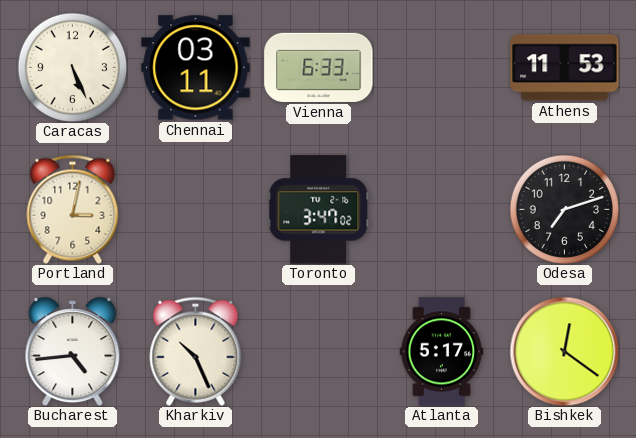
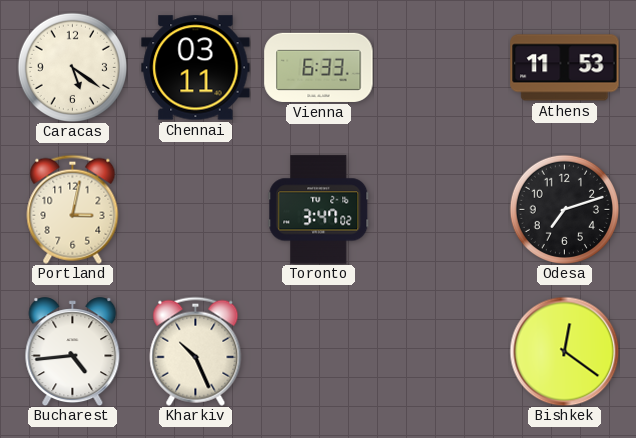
Caracas: 5:26 -> 5:21 (72, 67)
Atlanta: 5:17 -> none (442, 352)
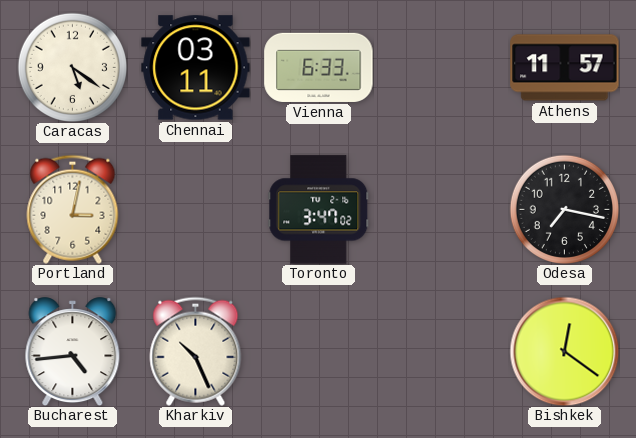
Athens: 11:53 -> 11:57 (565, 68)
Odesa: 7:12 -> 7:17 (564, 209)
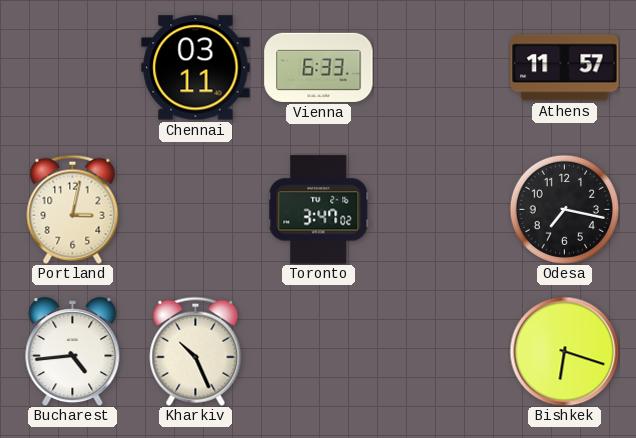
Caracas: 5:21 -> none (72, 67)
Bishkek: 12:21 -> 6:18 (564, 351)
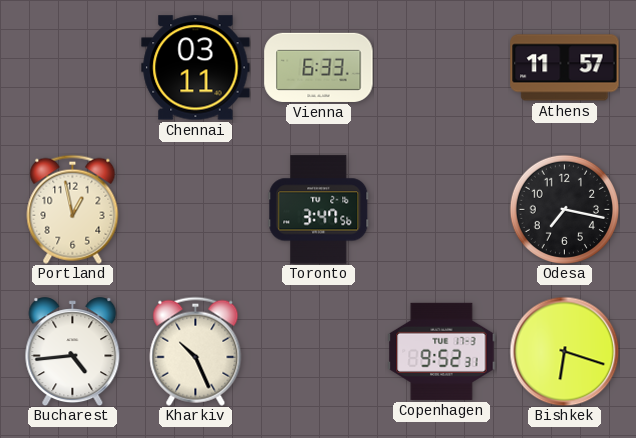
Portland: 3:02 -> 12:58 (73, 209)
Toronto: 3:47:02 -> 3:47:56 (319, 210)
Copenhagen: none -> 9:52 (442, 351)
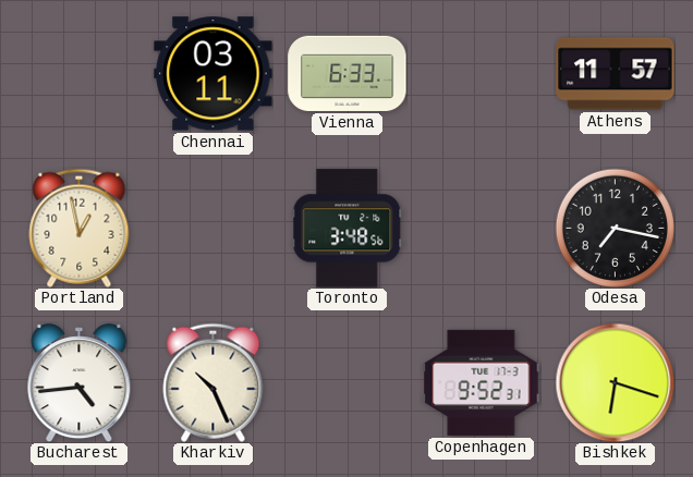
Toronto: 3:47 -> 3:48 (348, 229)
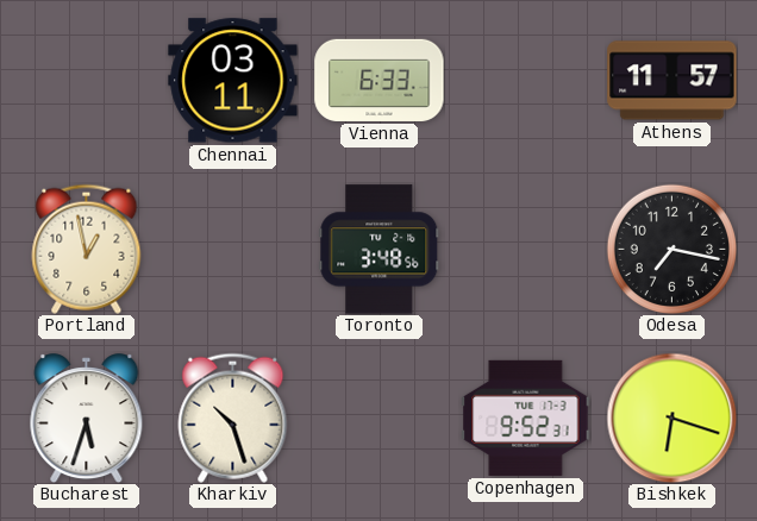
Bucharest: 4:44 -> 5:33 (87, 419)
Kharkiv: 10:26 -> 10:27 (233, 418)
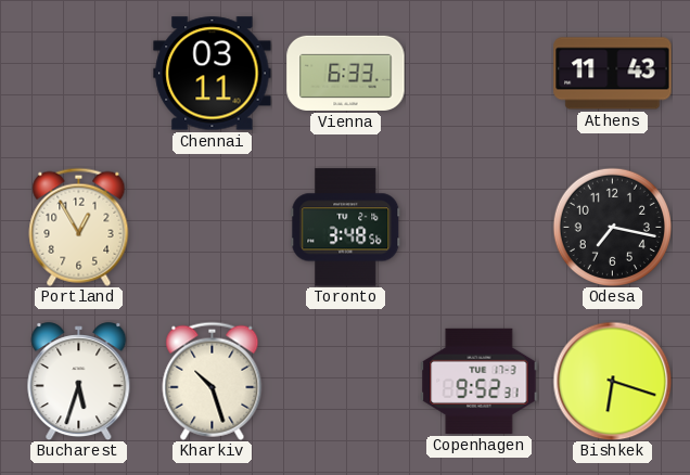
Athens: 11:57 -> 11:43 (613, 74)
Portland: 12:58 -> 12:55 (79, 227)
